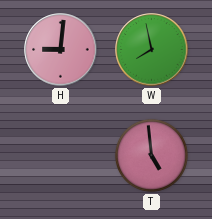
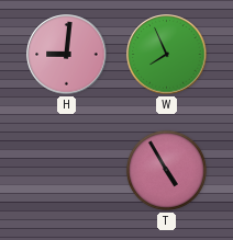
W: 7:58 -> 7:56 (167, 55)
T: 4:59 -> 4:55 (166, 170)
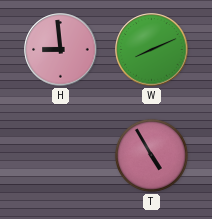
H: 9:01 -> 8:59 (61, 50)
W: 7:56 -> 8:11 (152, 50)
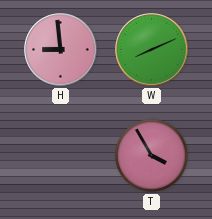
T: 4:55 -> 3:55 (151, 155)
